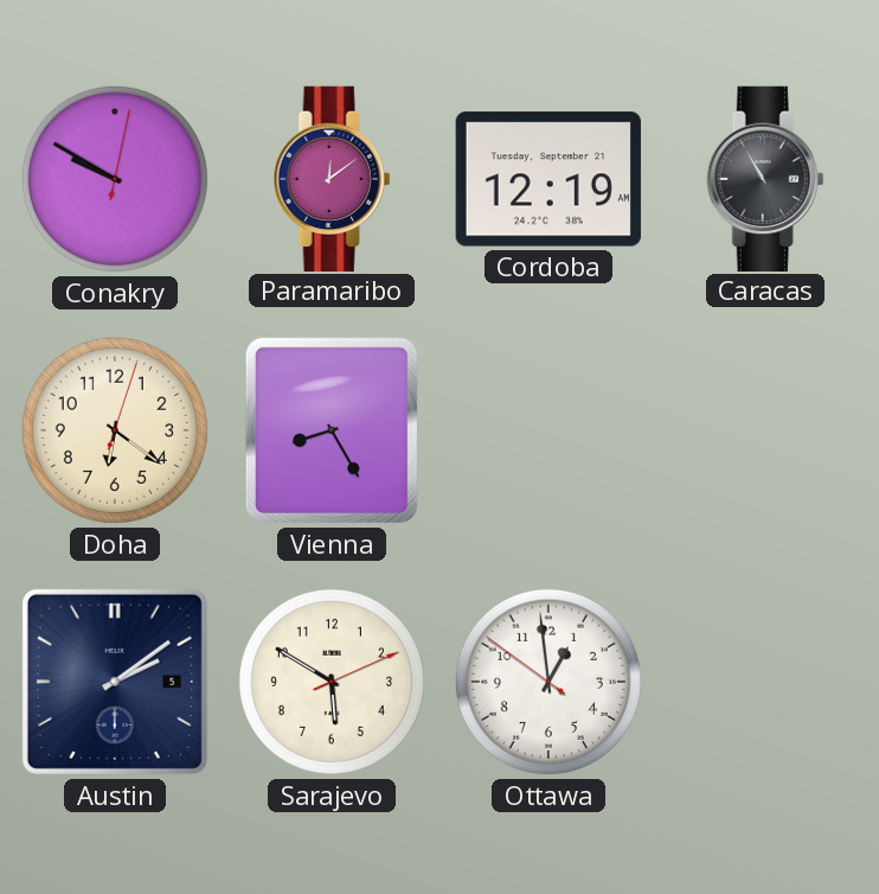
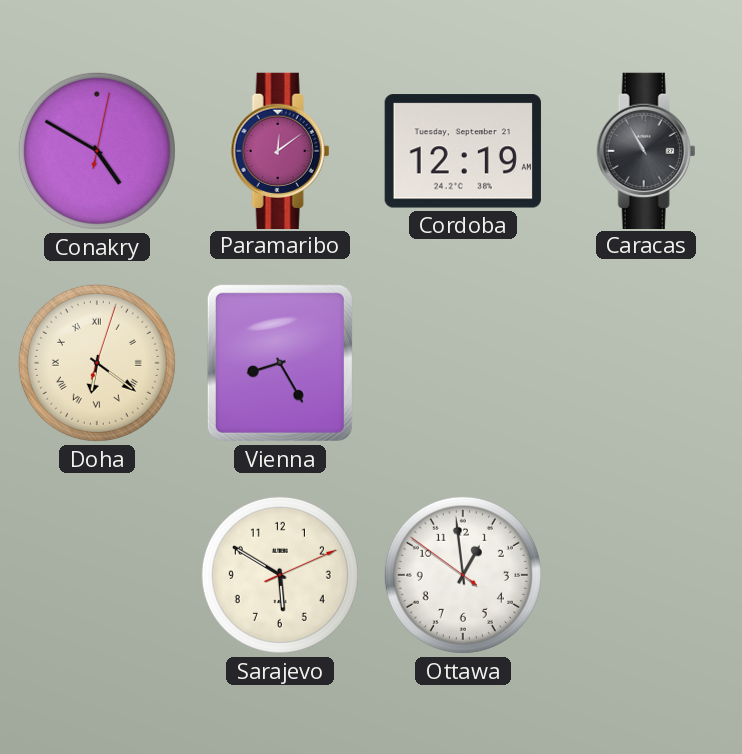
Conakry: 9:50 -> 4:50 (97, 151)
Doha numerals: Arabic -> Roman (97, 363)
Austin: 2:09 -> none (115, 682)
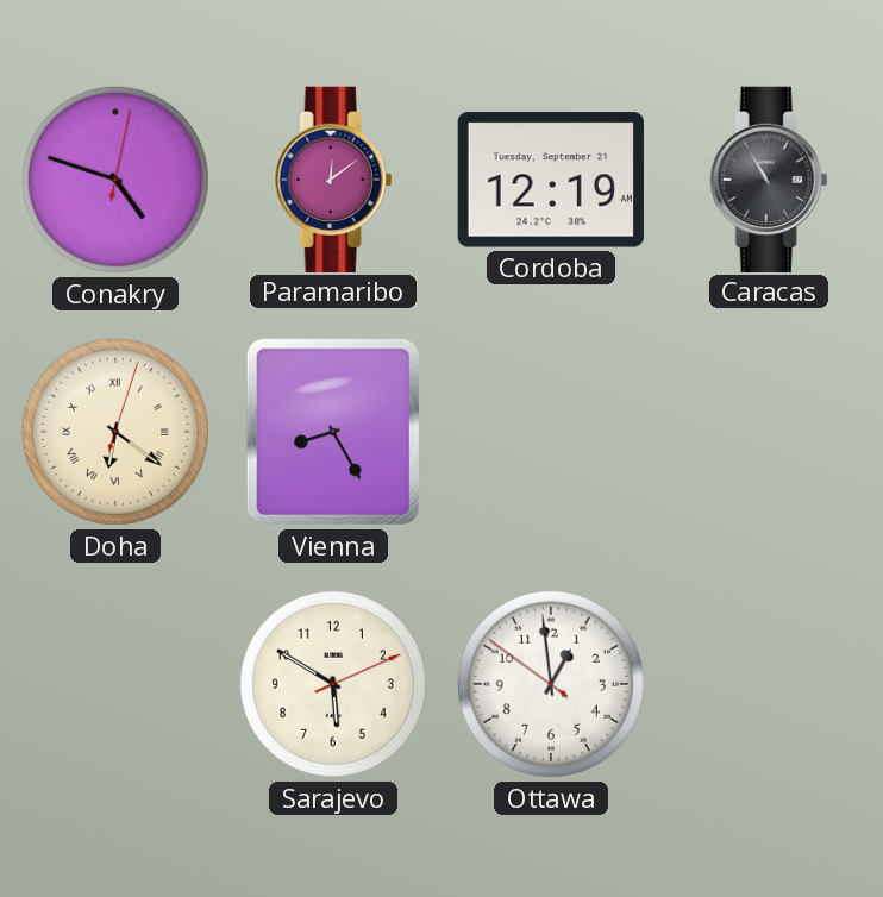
Conakry: 4:50 -> 4:48 (115, 180)
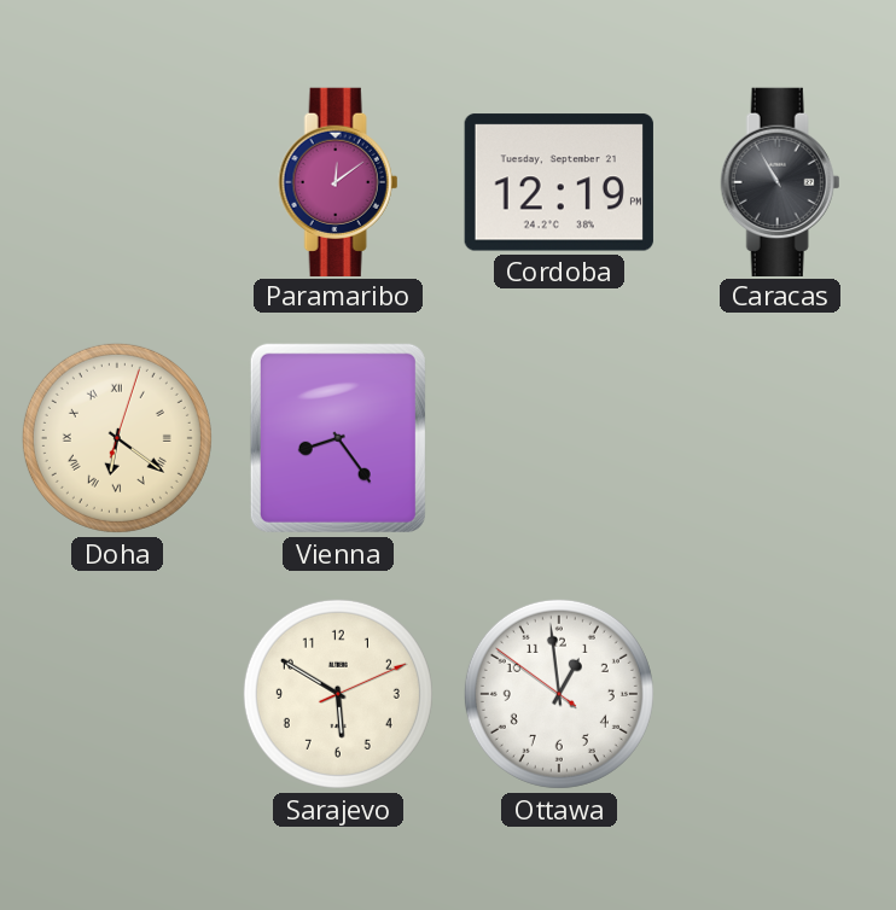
Conakry: 4:48 -> none (115, 180)
Cordoba: 12:19 AM -> 12:19 PM (559, 182)
Vienna: 8:25 -> 8:24 (338, 438)
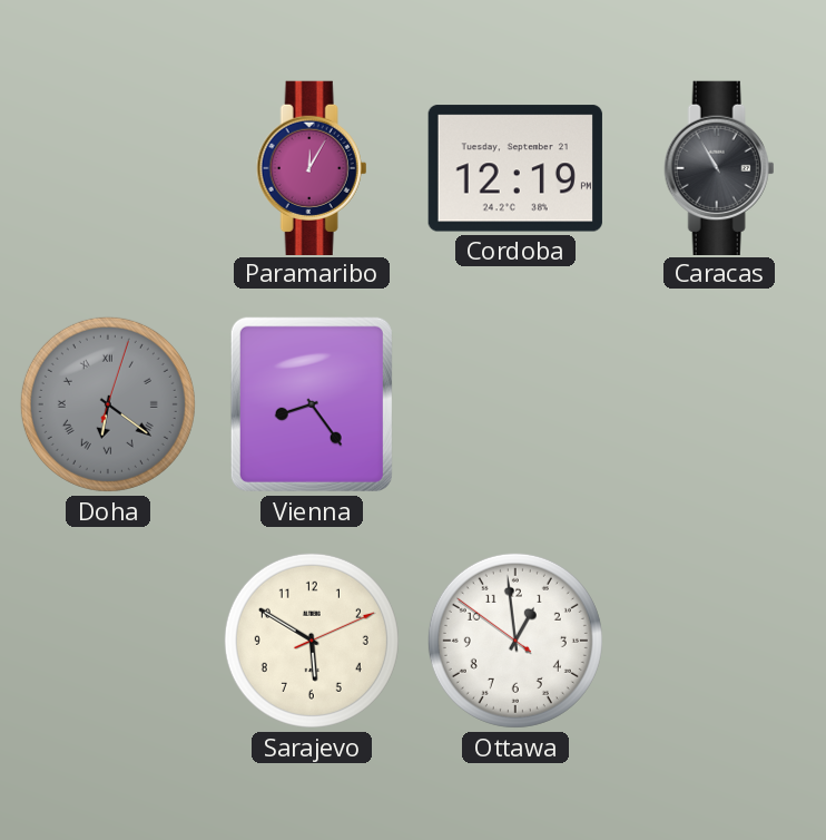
Paramaribo: 12:09 -> 12:05 (312, 167)
Doha dial: cream -> grey (108, 404)
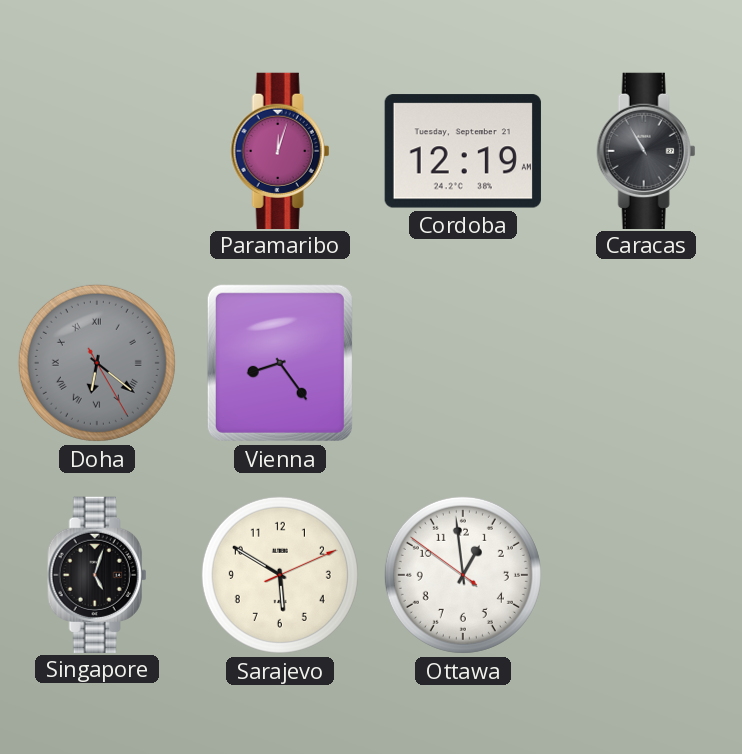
Paramaribo: 12:05 -> 12:03 (280, 150)
Cordoba: 12:19 PM -> 12:19 AM (463, 151)
Doha: 6:21:03 -> 6:21:25 (97, 363)
Singapore: none -> 5:03 (97, 574)
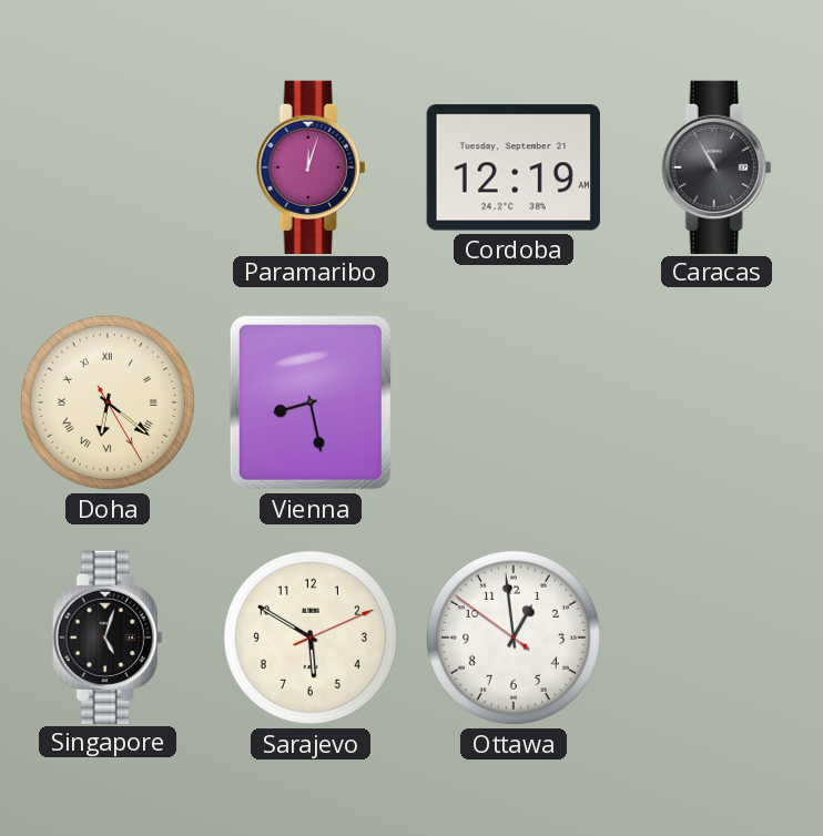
Doha dial: grey -> cream (108, 402)
Vienna: 8:24 -> 8:28 (311, 402)
